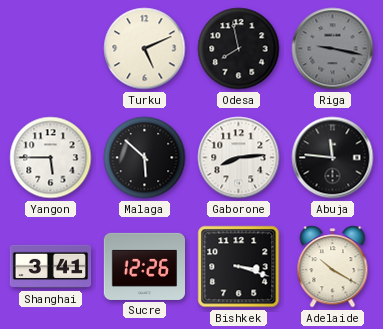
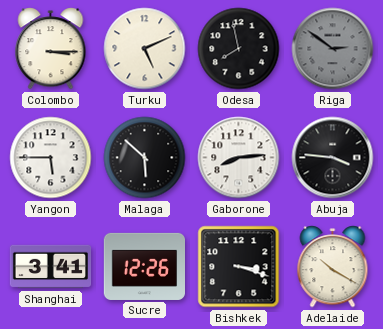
Colombo: none -> 3:15 (51, 49)
Riga: 9:17 -> 2:51 (333, 49)
Abuja: 11:46 -> 3:46 (333, 158)
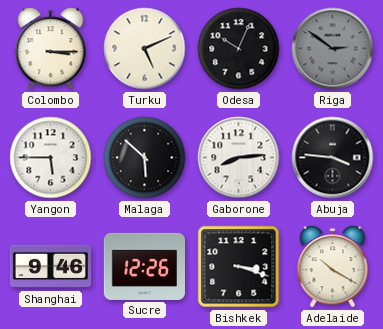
Odesa: 7:58 -> 10:04 (239, 49)
Shanghai: 3:41 -> 9:46 (51, 267)
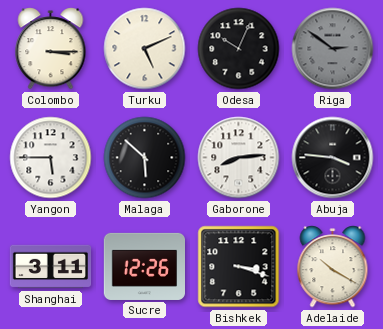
Shanghai: 9:46 -> 3:11 (51, 267)
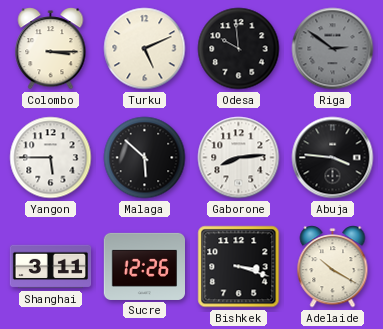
Odesa: 10:04 -> 9:59 (239, 49)
